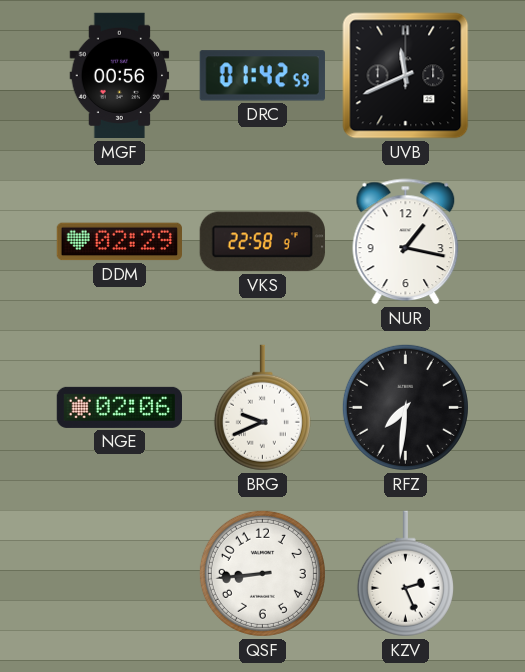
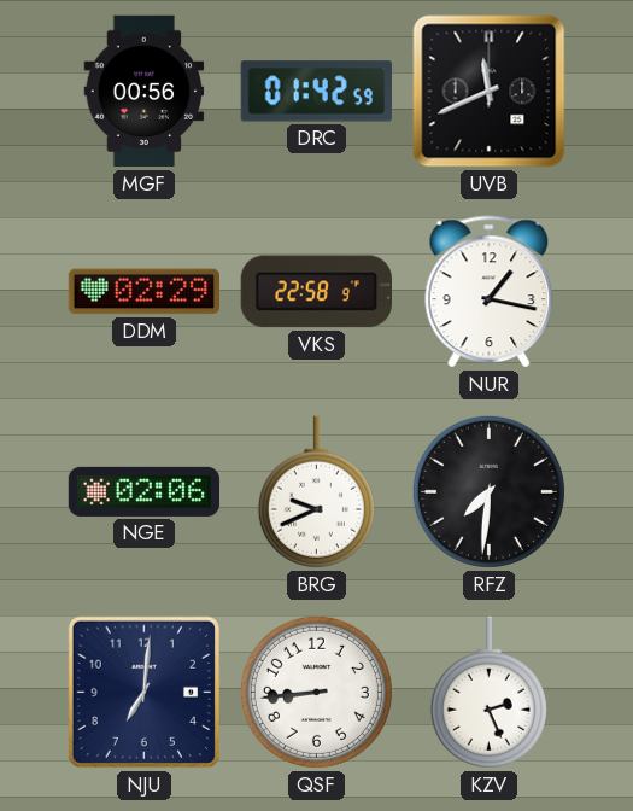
NJU: none -> 7:01 (145, 693)
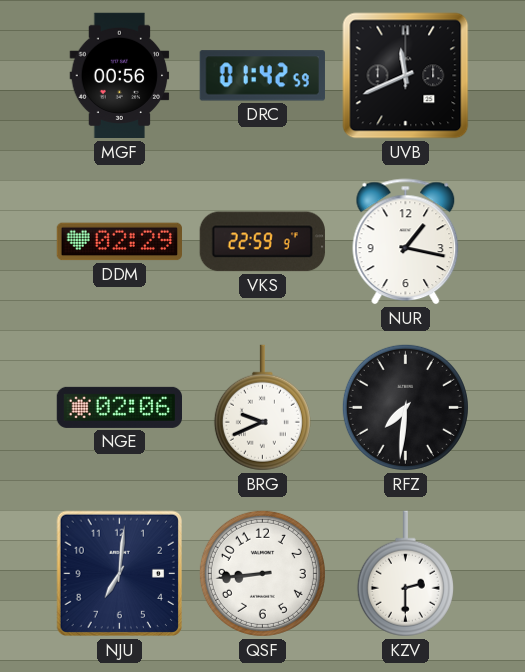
VKS: 22:58 -> 22:59 (262, 242)
KZV: 2:26 -> 2:30 (405, 574)
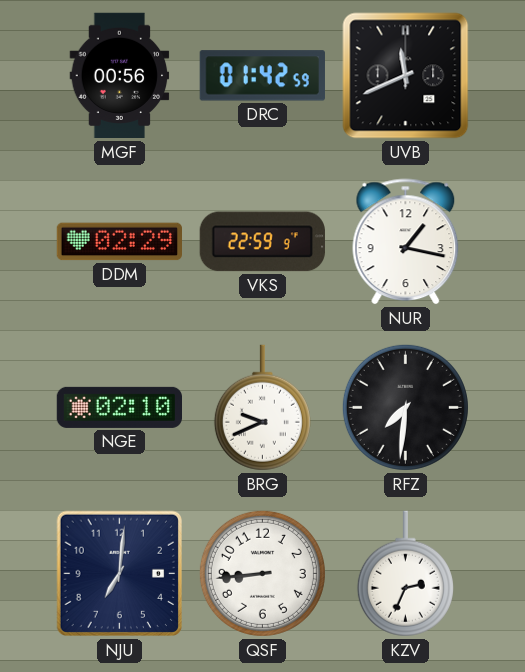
NGE: 02:06 -> 02:10 (119, 407)
KZV: 2:30 -> 2:34 (405, 574)
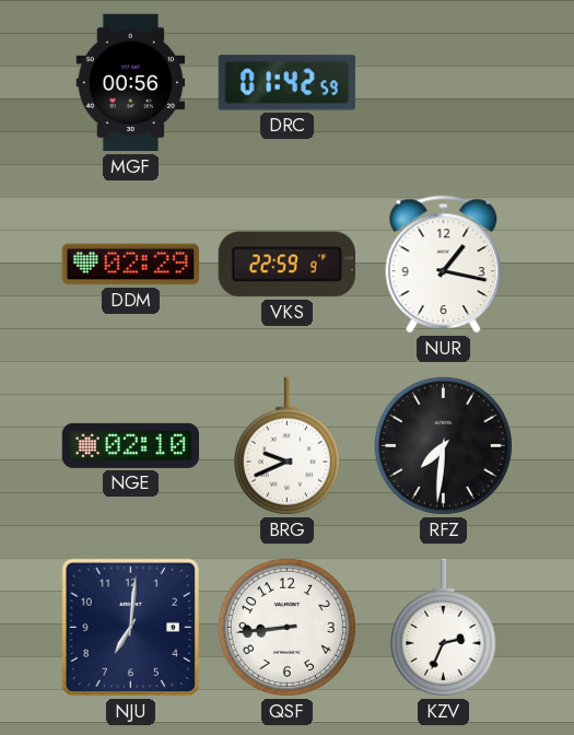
UVB: 11:41 -> none (406, 76)
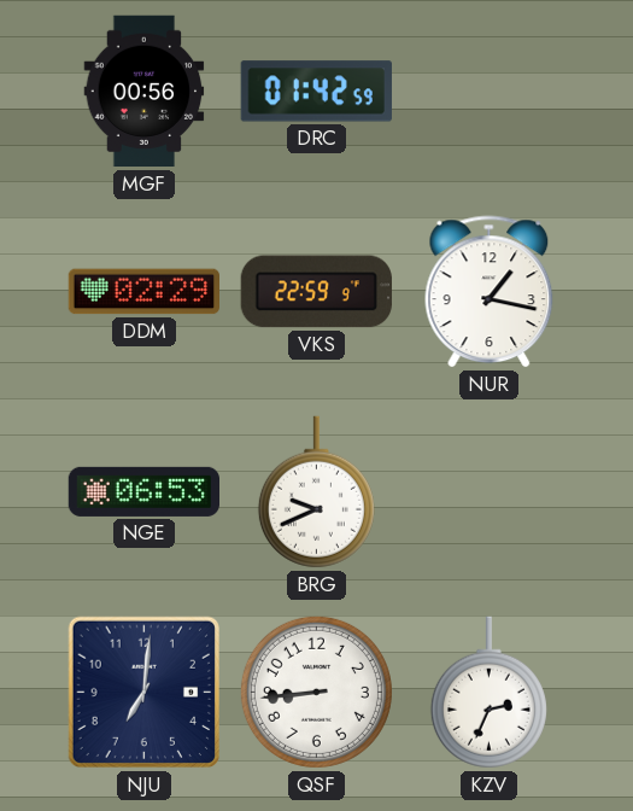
NGE: 02:10 -> 06:53 (143, 491)
RFZ: 7:31 -> none (443, 445)
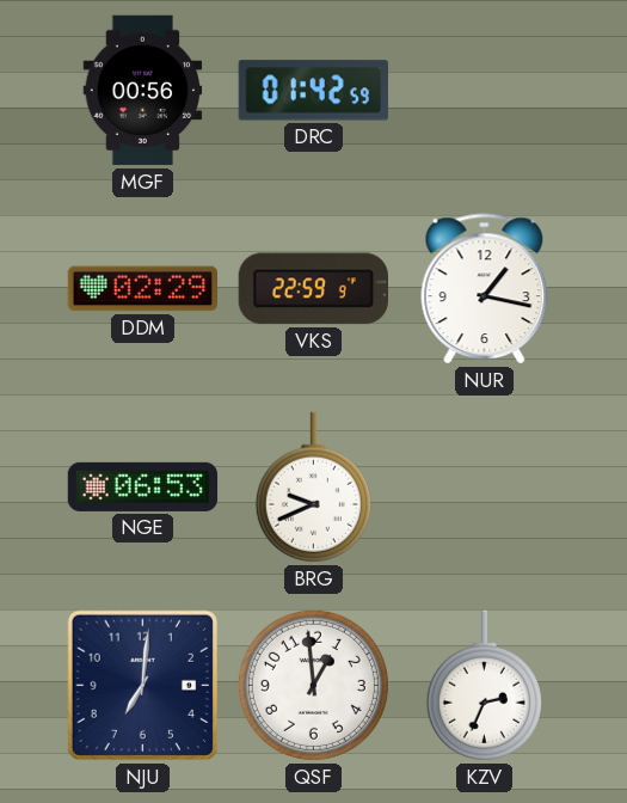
QSF: 8:44 -> 12:59 (313, 685)
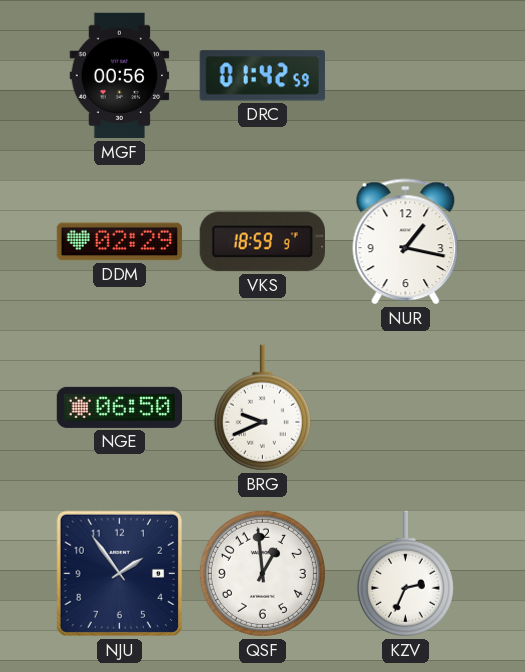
VKS: 22:59 -> 18:59 (262, 242)
NGE: 06:53 -> 06:50 (119, 407)
NJU: 7:01 -> 1:54 (120, 574)
